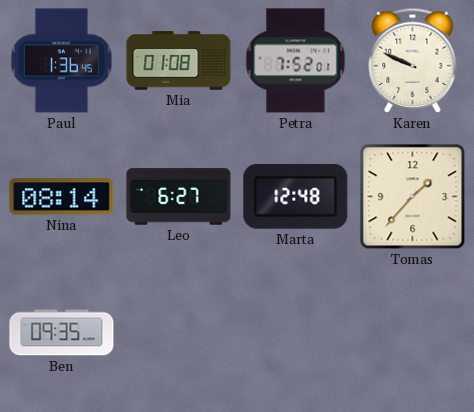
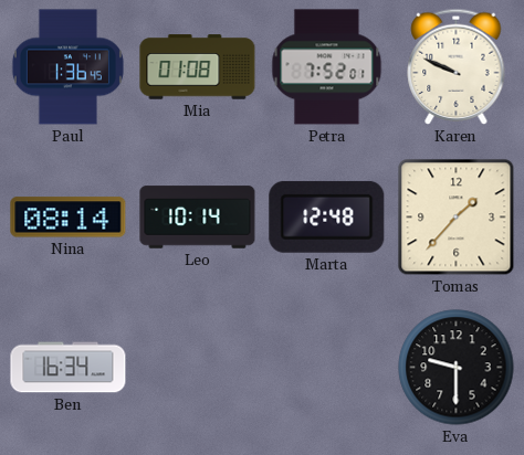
Leo: 6:27 -> 10:14 (198, 218)
Ben: 09:35 -> 16:34 (69, 368)
Eva: none -> 9:30 (457, 368)
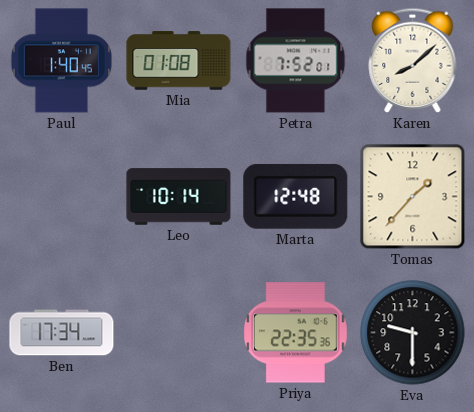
Paul: 1:36 -> 1:40 (61, 61)
Karen: 9:49 -> 8:08 (413, 60)
Nina: 08:14 -> none (69, 218)
Ben: 16:34 -> 17:34 (62, 333)
Priya: none -> 22:35 (295, 333)
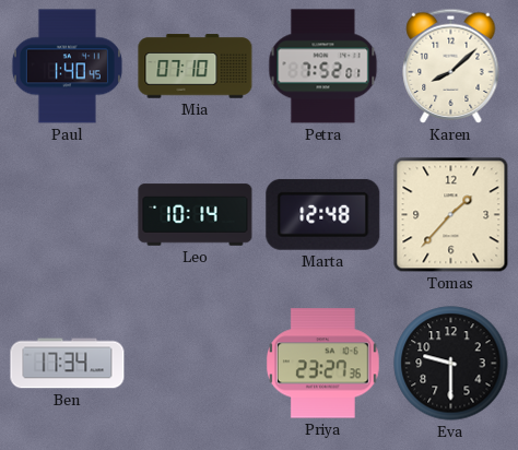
Mia: 01:08 -> 07:10 (196, 67)
Priya: 22:35 -> 23:27 (322, 364)
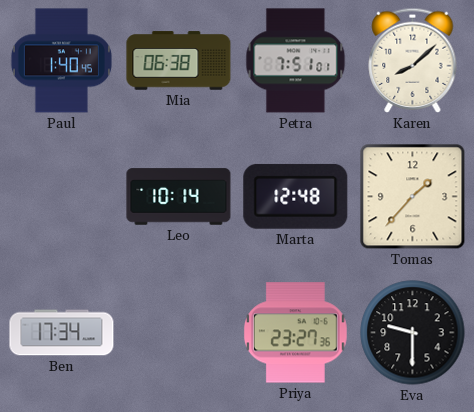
Mia: 07:10 -> 06:38 (179, 61)
Petra: 7:52 -> 7:51 (296, 61)
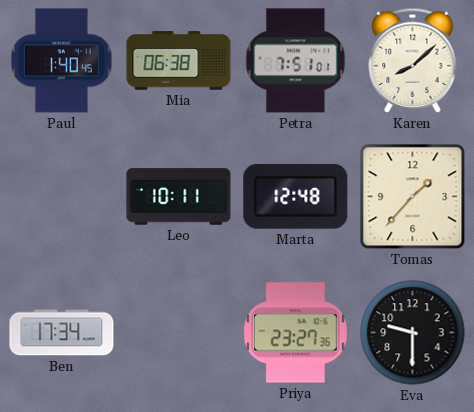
Leo: 10:14 -> 10:11 (179, 197)
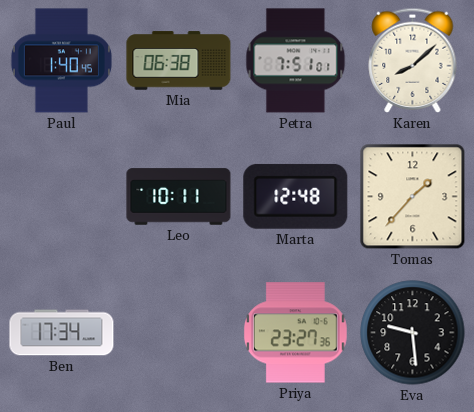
Eva: 9:30 -> 9:29 (413, 333)
